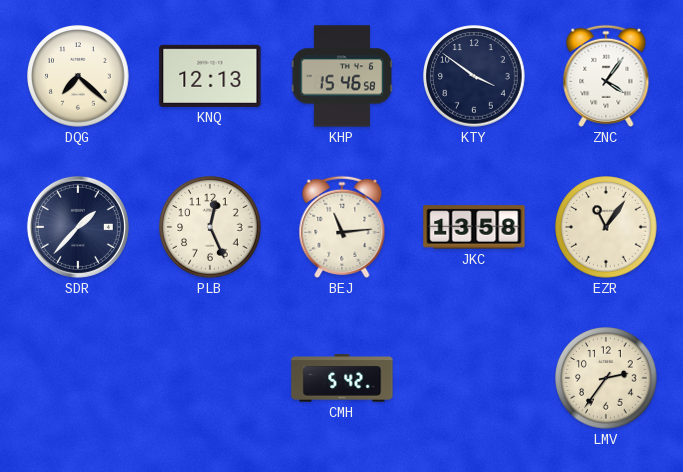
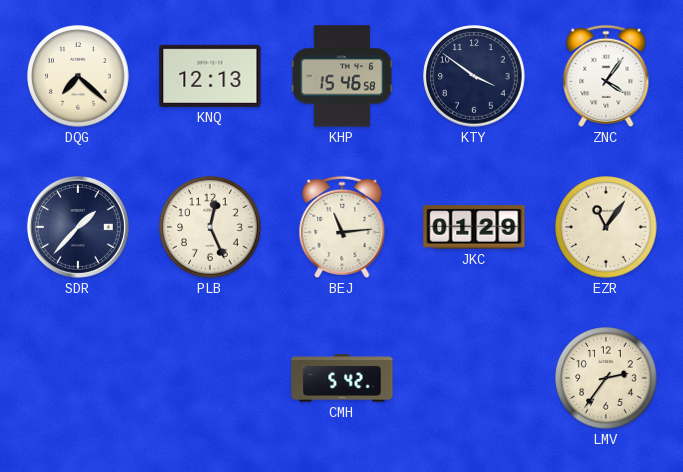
JKC: 13:58 -> 01:29 (474, 227)
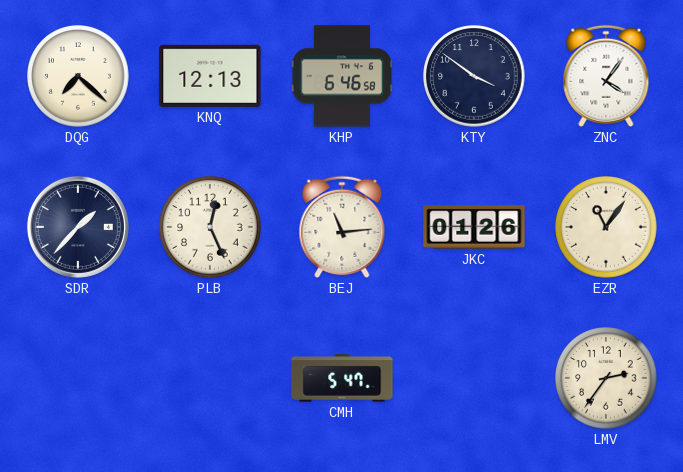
KHP: 15:46 -> 6:46 (341, 76)
JKC: 01:29 -> 01:26 (474, 227)
CMH: 5:42 -> 5:47 (342, 378)
